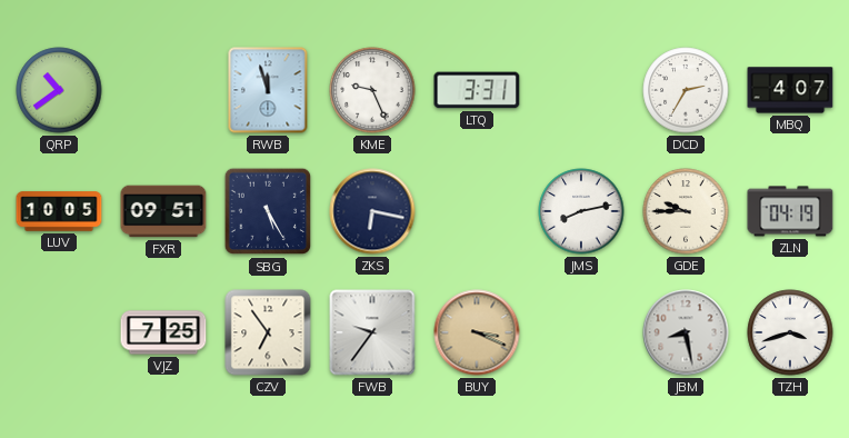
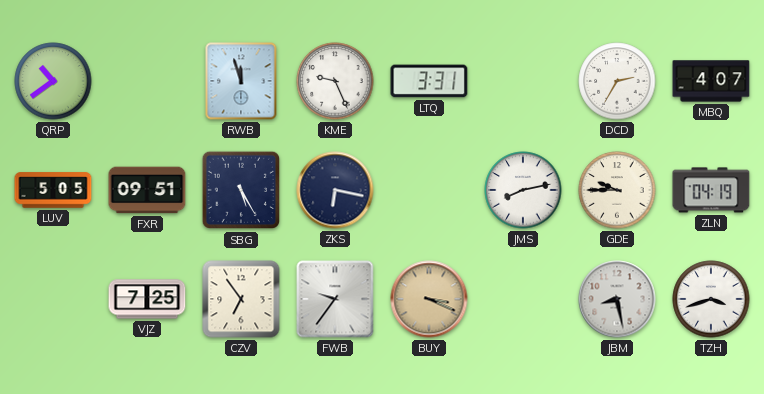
LUV: 10:05 -> 5:05 (53, 190)
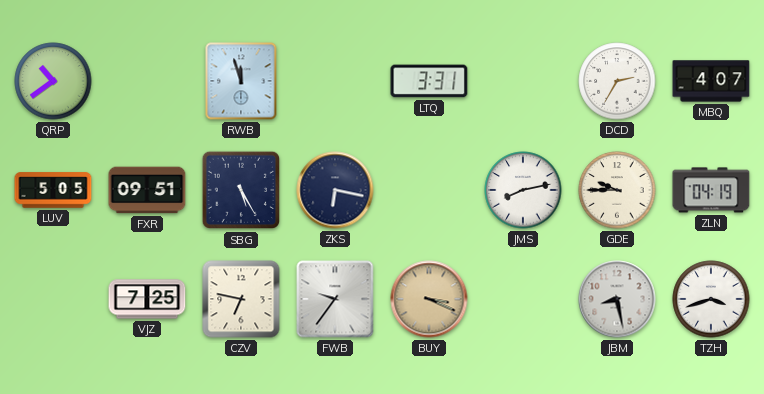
KME: 9:26 -> none (335, 81)
CZV: 6:54 -> 6:47 (241, 299)
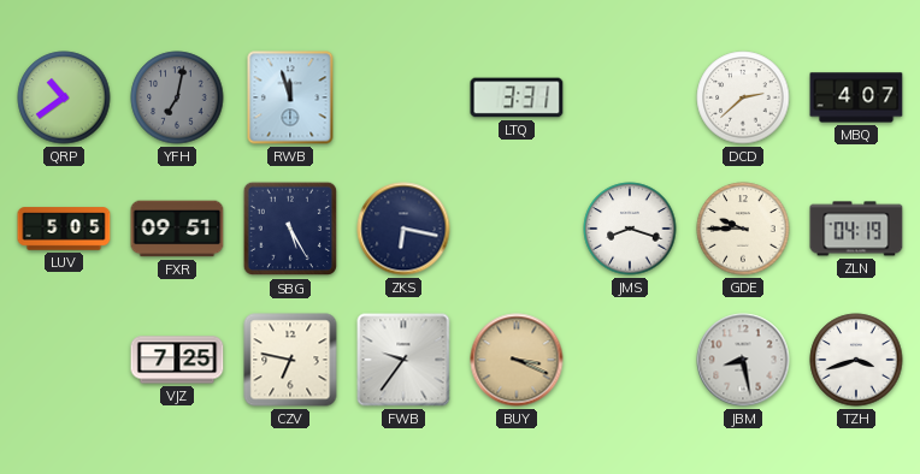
YFH: none -> 7:02 (177, 97)
DCD: 2:35 -> 2:38 (743, 97)
JMS: 8:13 -> 8:18 (630, 229)
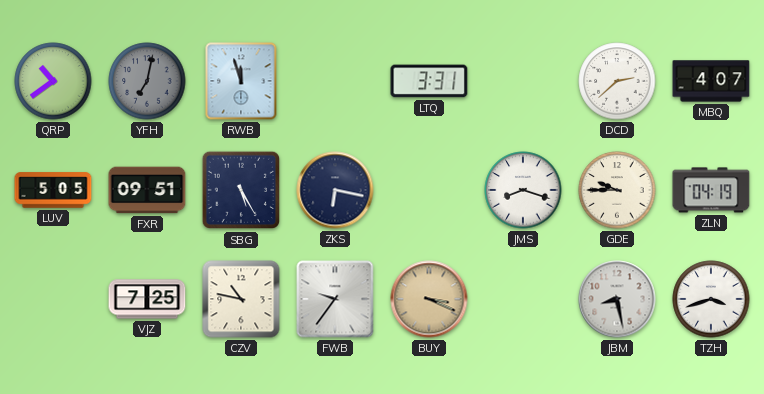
CZV: 6:47 -> 10:47 (241, 299)
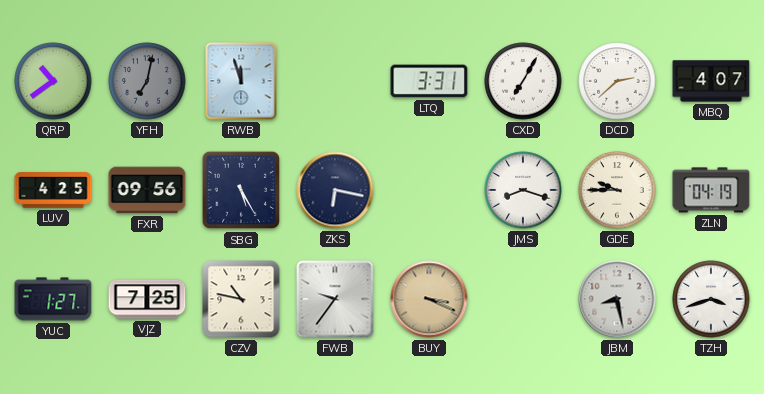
CXD: none -> 7:05 (523, 81)
LUV: 5:05 -> 4:25 (53, 190)
FXR: 09:51 -> 09:56 (147, 190)
YUC: none -> 1:27 (53, 299)
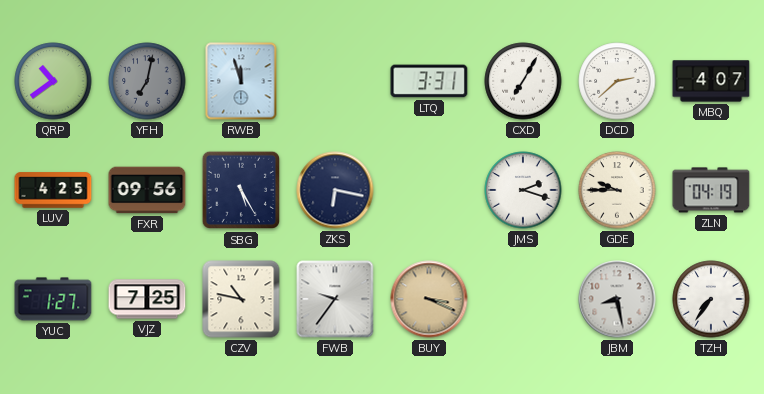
JMS: 8:18 -> 2:18 (523, 190)
TZH: 3:42 -> 7:36 (711, 299)
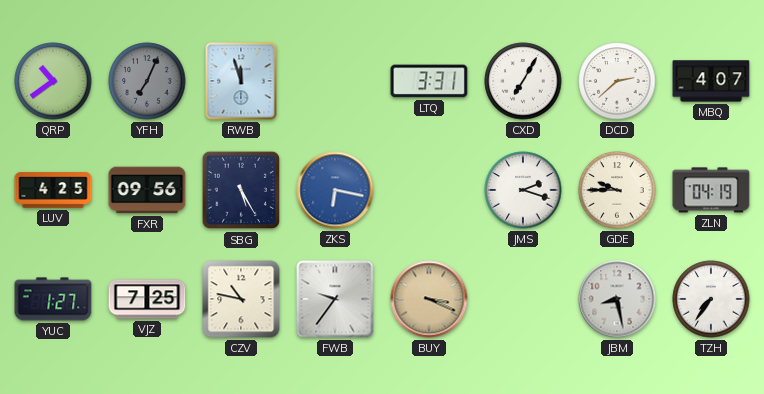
YFH: 7:02 -> 7:04 (147, 81)
ZKS dial: navy -> blue (335, 190)
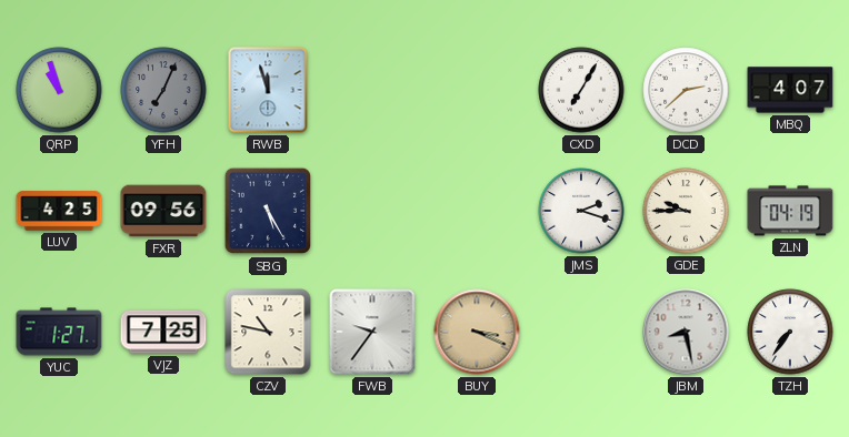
QRP: 10:39 -> 10:57 (59, 90)
LTQ: 3:31 -> none (429, 81)
ZKS: 6:17 -> none (335, 190)
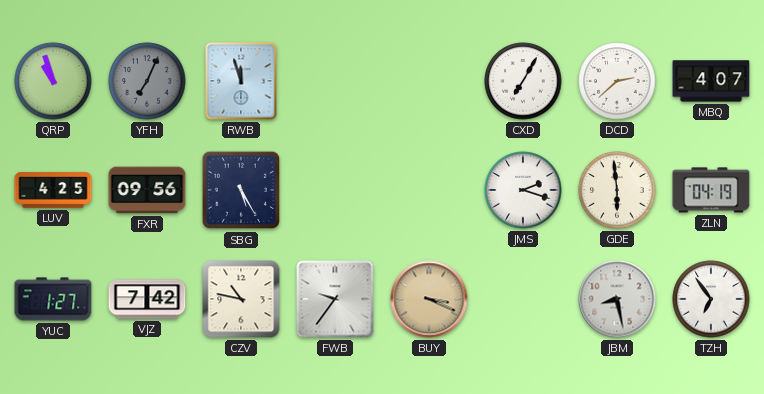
GDE: 9:45 -> 5:59 (617, 190)
VJZ: 7:25 -> 7:42 (147, 299)
TZH: 7:36 -> 6:54 (711, 299)
